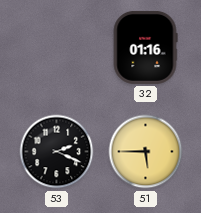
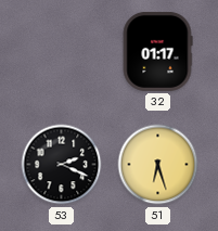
32: 01:16 -> 01:17 (157, 51)
51: 5:45 -> 6:27 (158, 165)
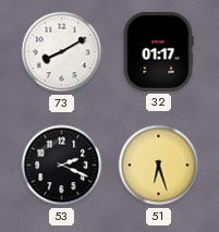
73: none -> 8:10 (62, 52)
